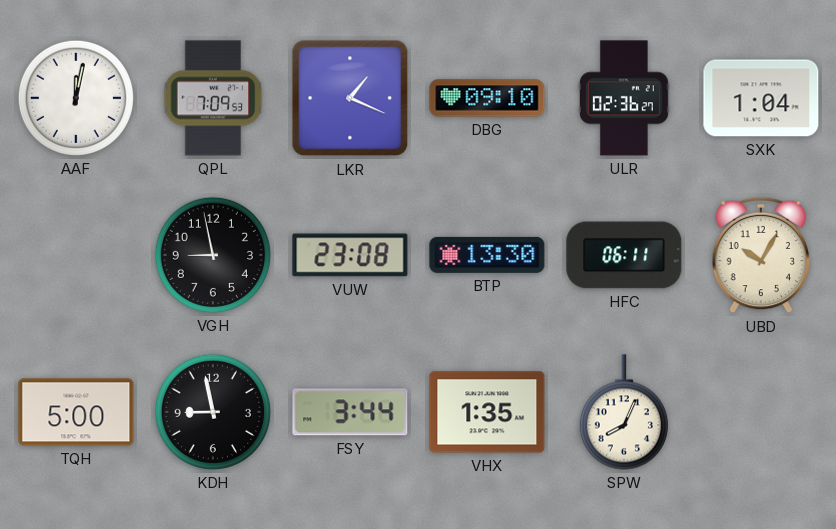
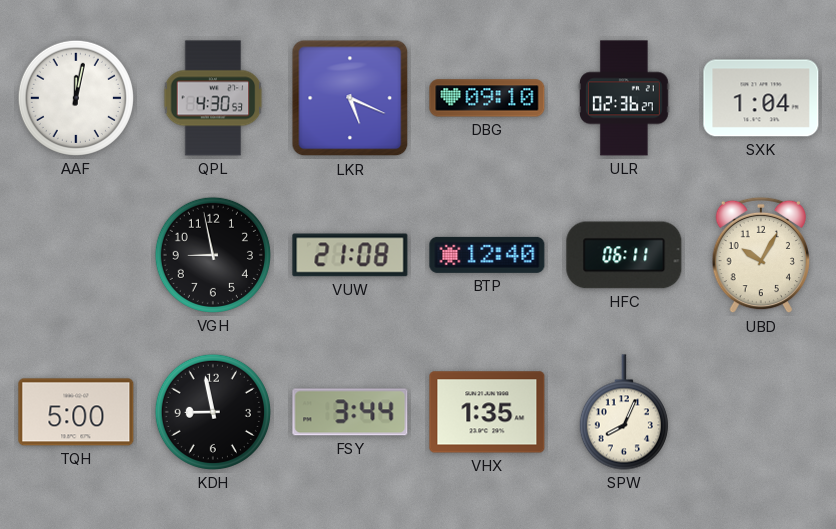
QPL: 7:09 -> 4:30 (213, 98)
LKR: 1:19 -> 5:19 (350, 98)
VUW: 23:08 -> 21:08 (350, 255)
BTP: 13:30 -> 12:40 (487, 255)
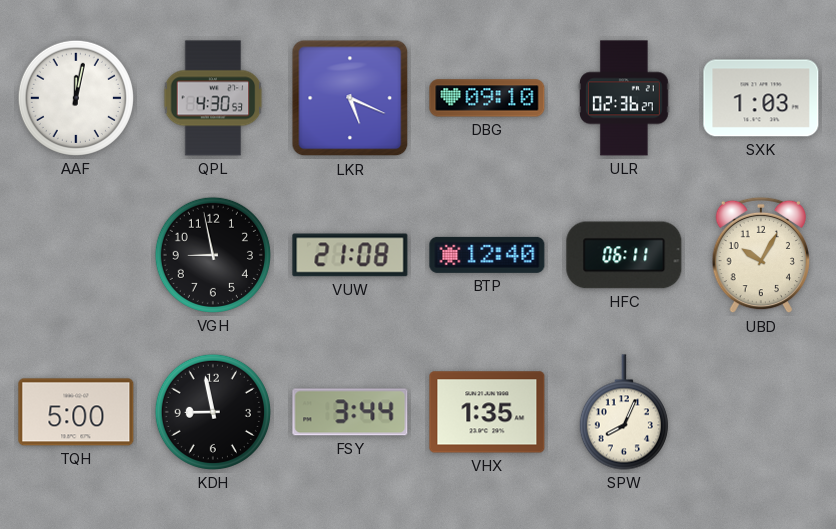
SXK: 1:04 -> 1:03 (761, 98)
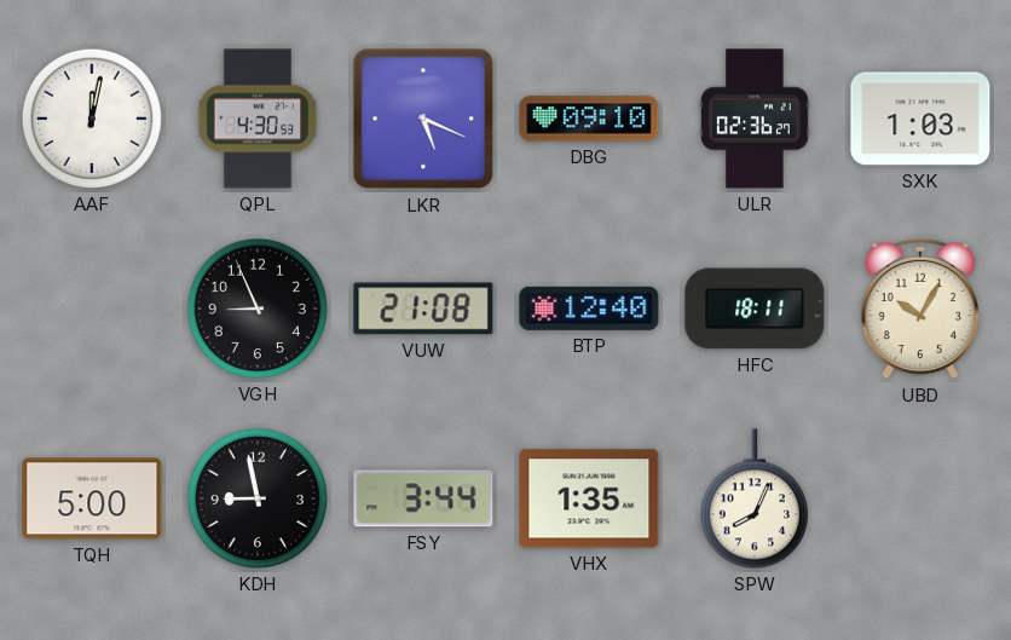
VGH: 8:58 -> 8:56 (258, 309)
HFC: 06:11 -> 18:11 (755, 309)
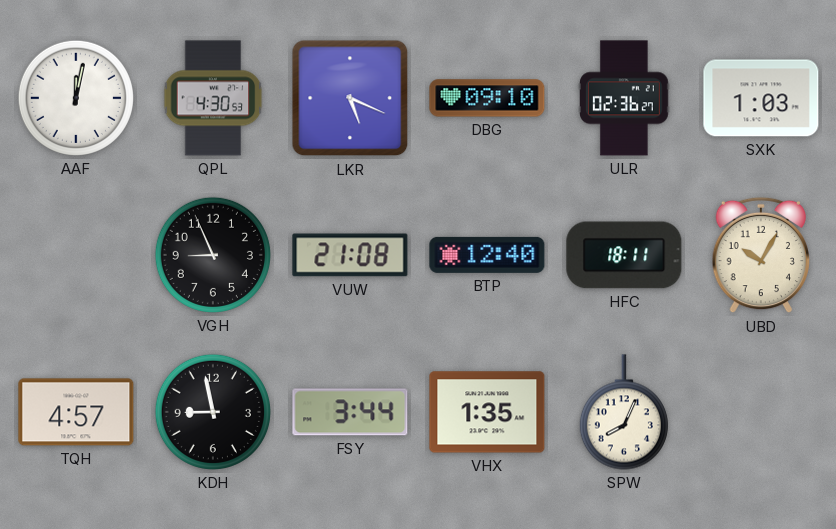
TQH: 5:00 -> 4:57 (76, 412)
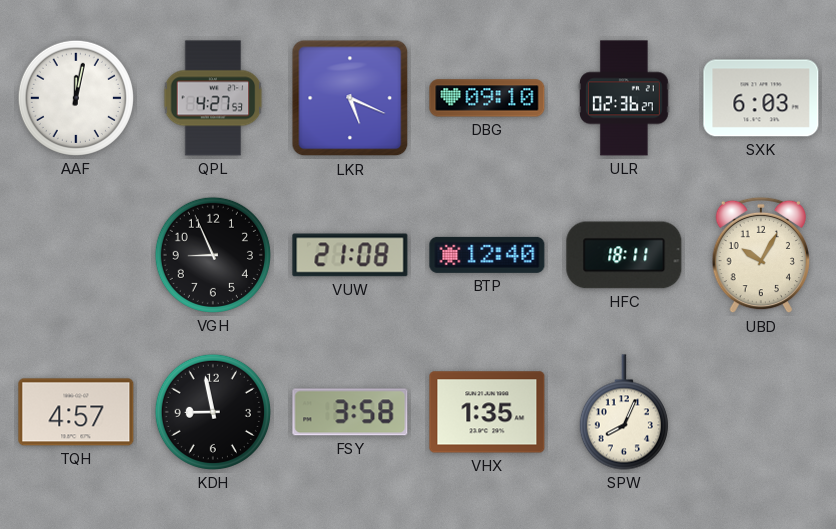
QPL: 4:30 -> 4:27 (213, 98)
SXK: 1:03 -> 6:03 (761, 98)
FSY: 3:44 -> 3:58 (350, 412)
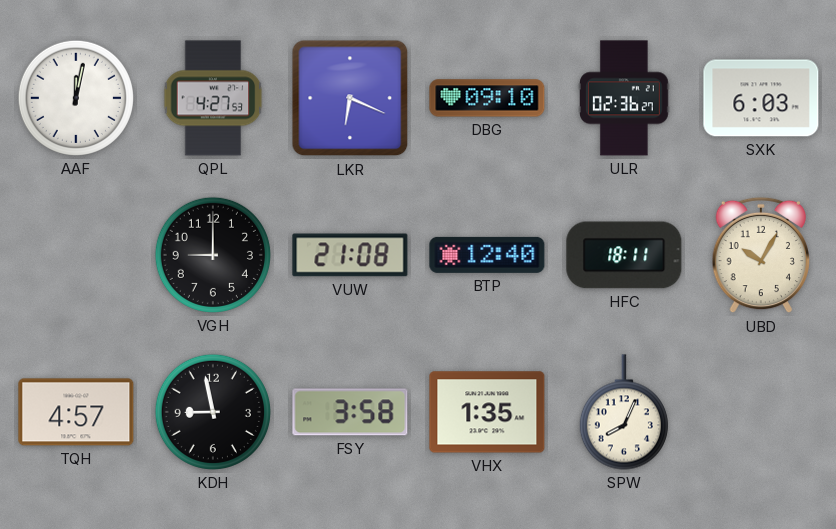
LKR: 5:19 -> 6:19 (350, 98)
VGH: 8:56 -> 9:00 (213, 255)
